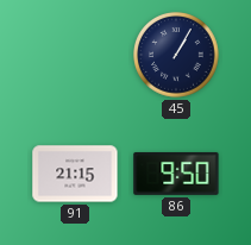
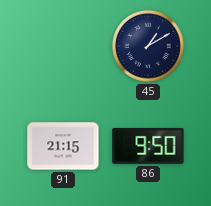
45: 1:05 -> 1:10 (149, 47)
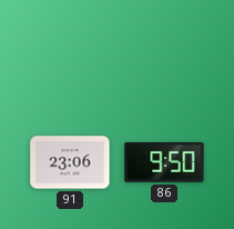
45: 1:10 -> none (149, 47)
91: 21:15 -> 23:06 (70, 162)
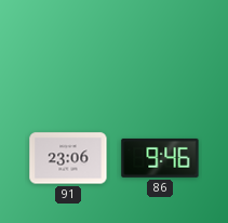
86: 9:50 -> 9:46 (160, 158)
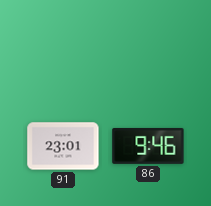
91: 23:06 -> 23:01 (63, 146)
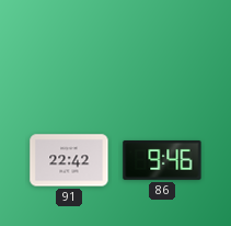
91: 23:01 -> 22:42 (69, 160)
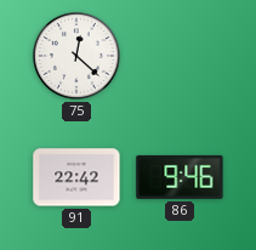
75: none -> 12:22 (78, 57)
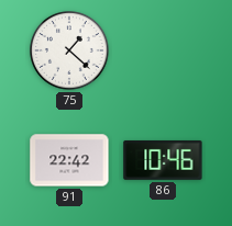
75: 12:22 -> 1:22 (70, 52)
86: 9:46 -> 10:46 (163, 160)
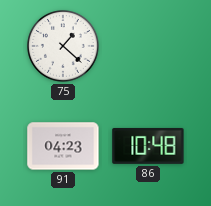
91: 22:42 -> 04:23 (63, 146)
86: 10:46 -> 10:48 (148, 146)
